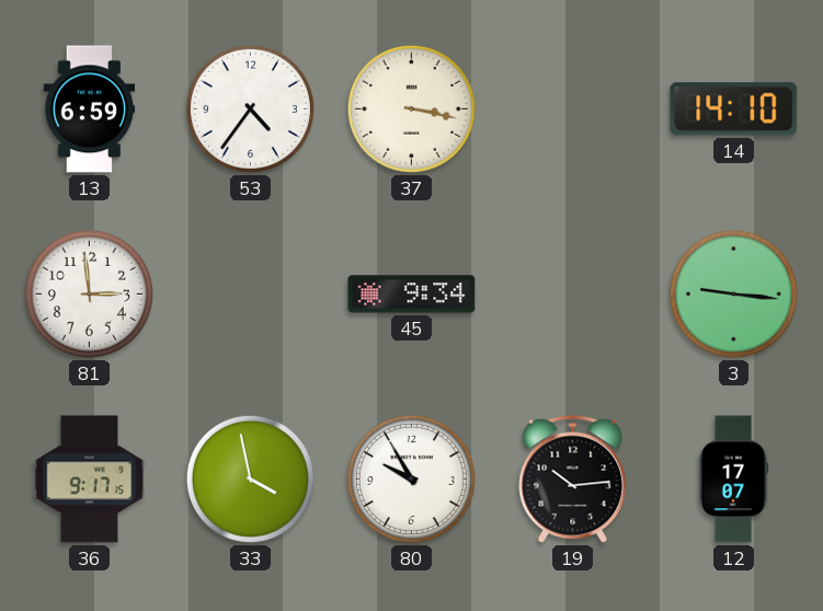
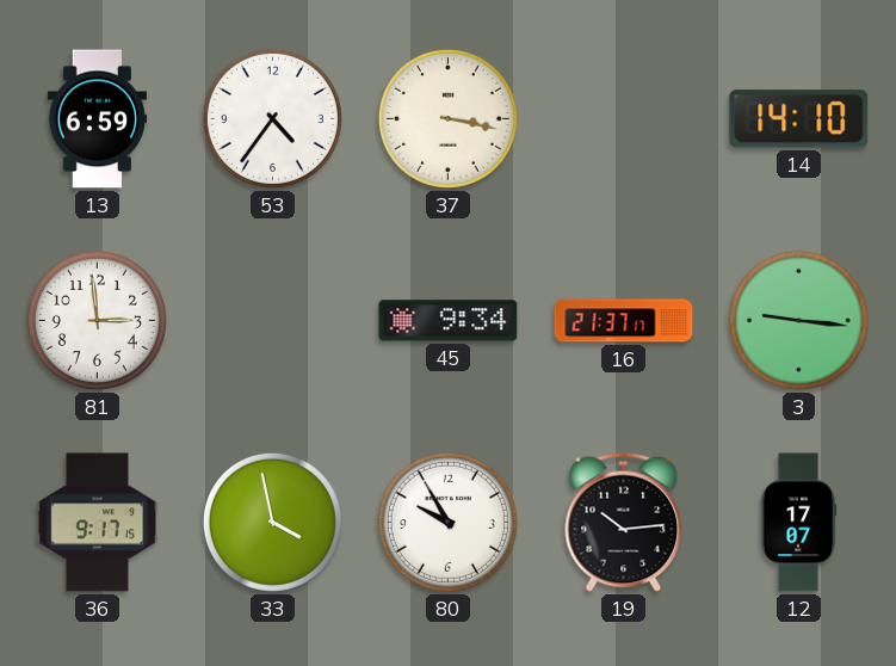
16: none -> 21:37 (624, 321)
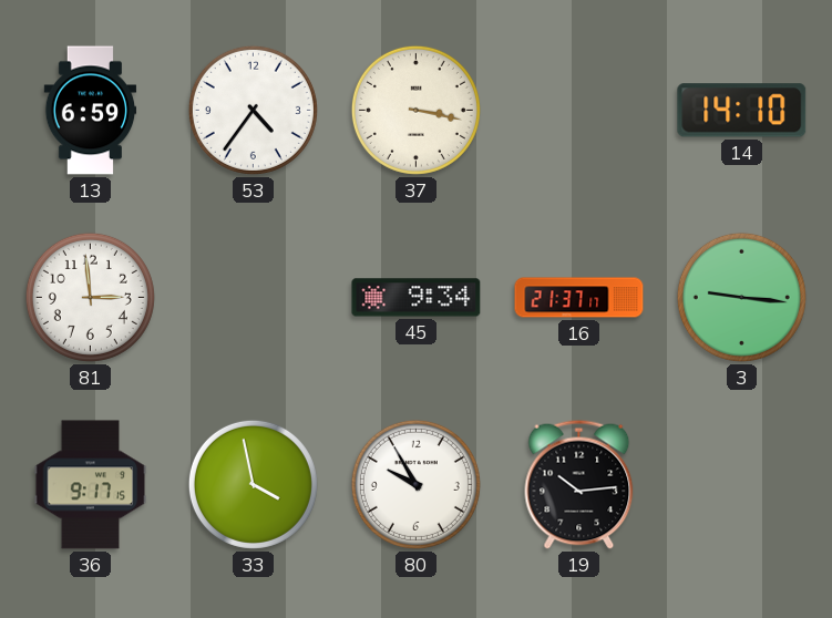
12: 17:07 -> none (798, 523)
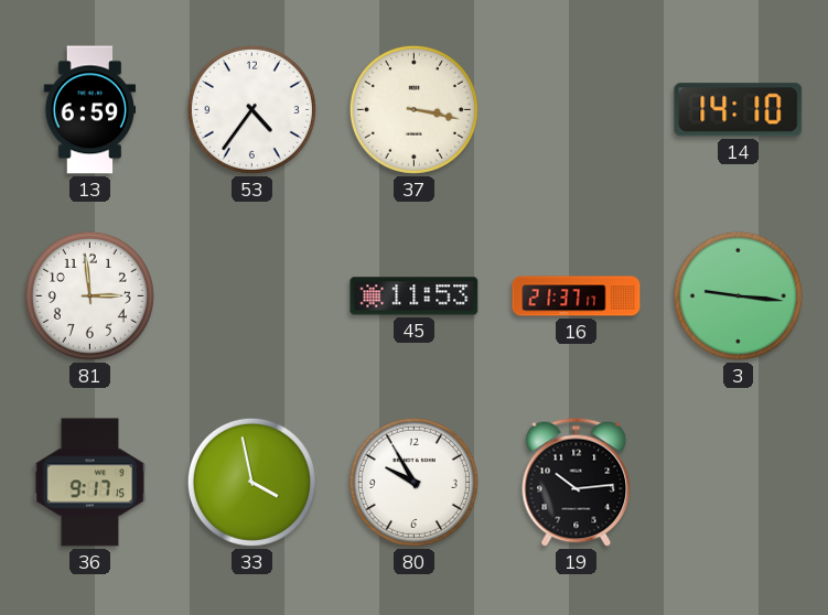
45: 9:34 -> 11:53 (415, 296)
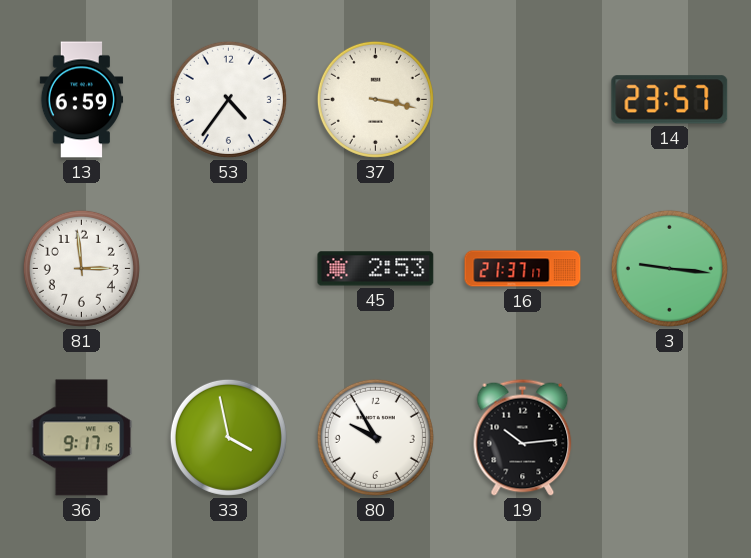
14: 14:10 -> 23:57 (670, 100)
45: 11:53 -> 2:53 (376, 269)
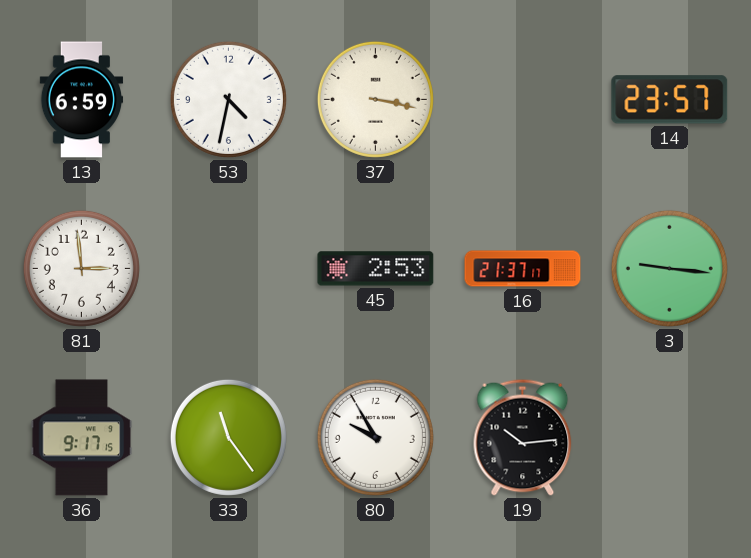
53: 4:36 -> 4:32 (228, 99)
33: 3:58 -> 11:24 (228, 437)
